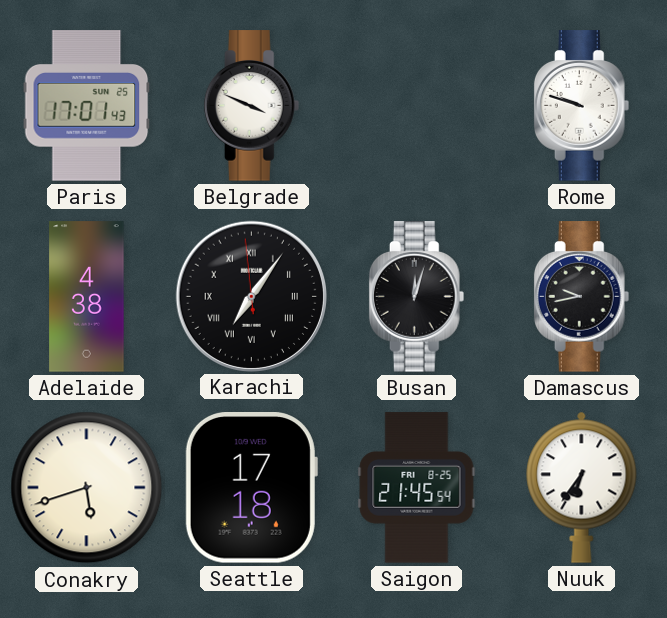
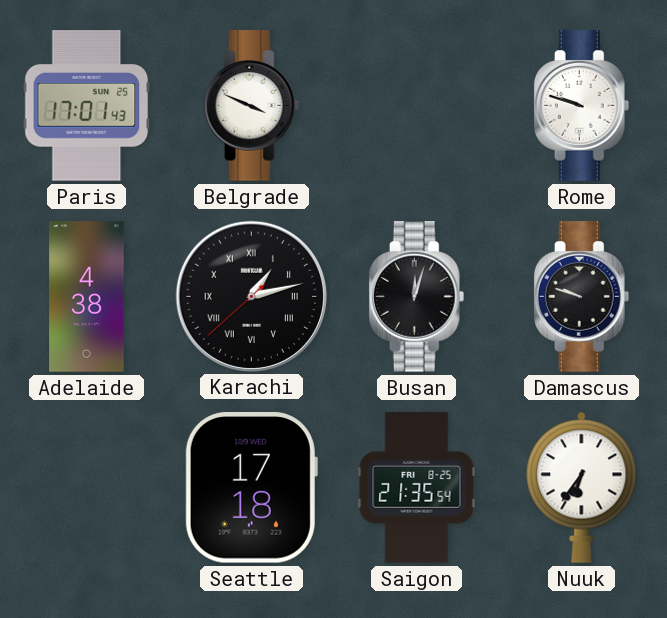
Karachi: 7:05 -> 1:12 (251, 296)
Damascus: 9:43 -> 9:48 (582, 297)
Conakry: 5:42 -> none (87, 488)
Saigon: 21:45 -> 21:35 (417, 488)
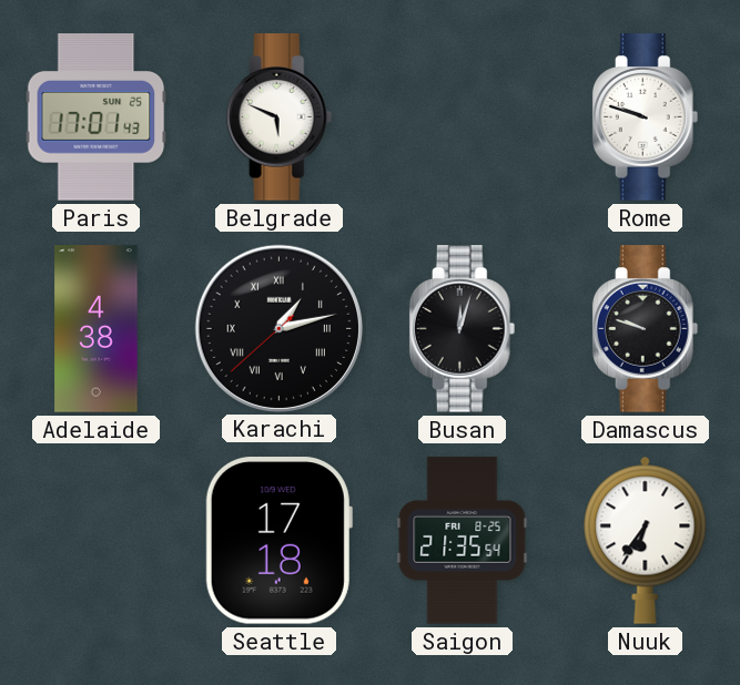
Belgrade: 3:49 -> 5:49 (280, 117)
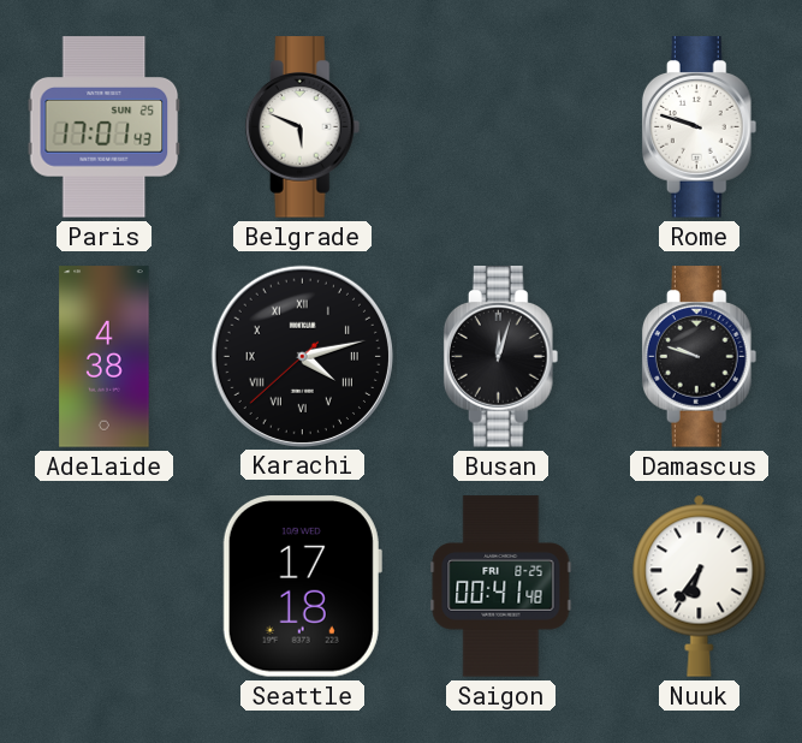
Karachi: 1:12 -> 4:12 (302, 356)
Saigon: 21:35 -> 00:41 (501, 587)
